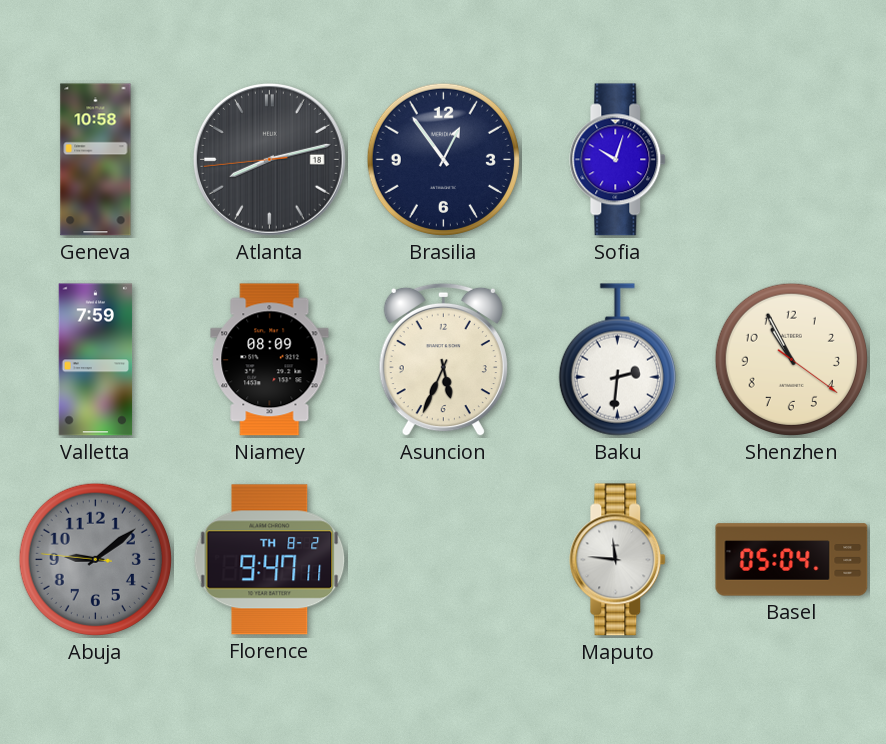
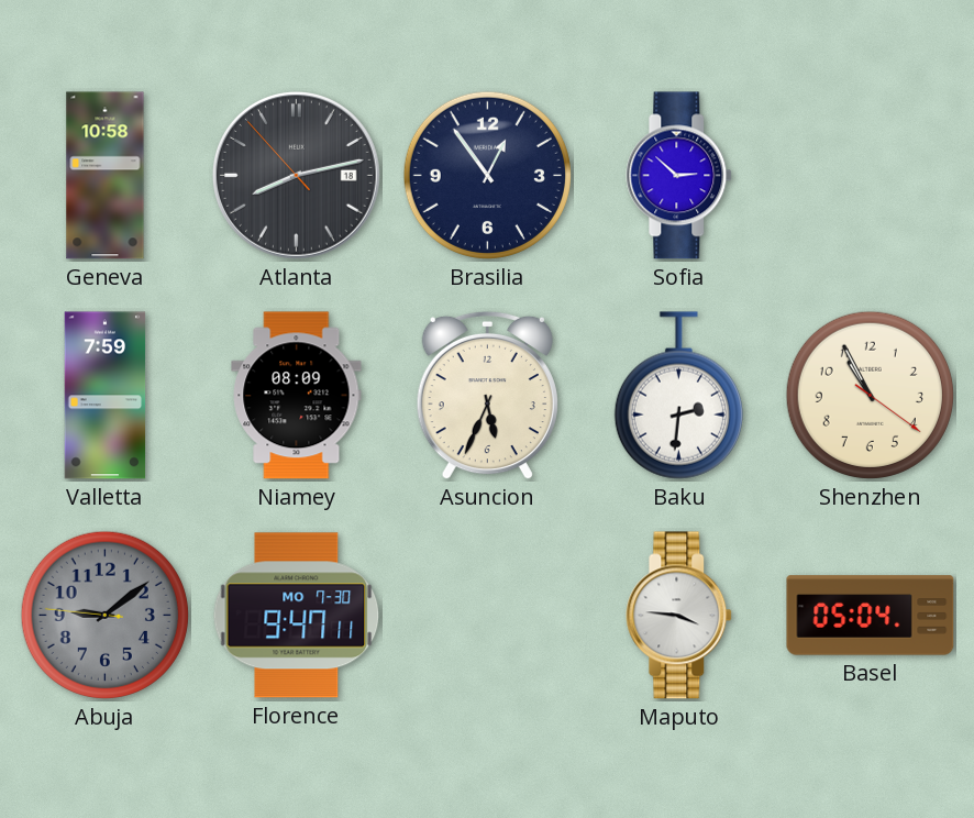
Atlanta: 8:12:44 -> 8:12:53 (297, 176)
Sofia: 10:03 -> 2:52 (679, 176)
Florence date: TH 8-2 -> MO 7-30 (297, 616)
Maputo: 11:46 -> 3:46 (679, 616)
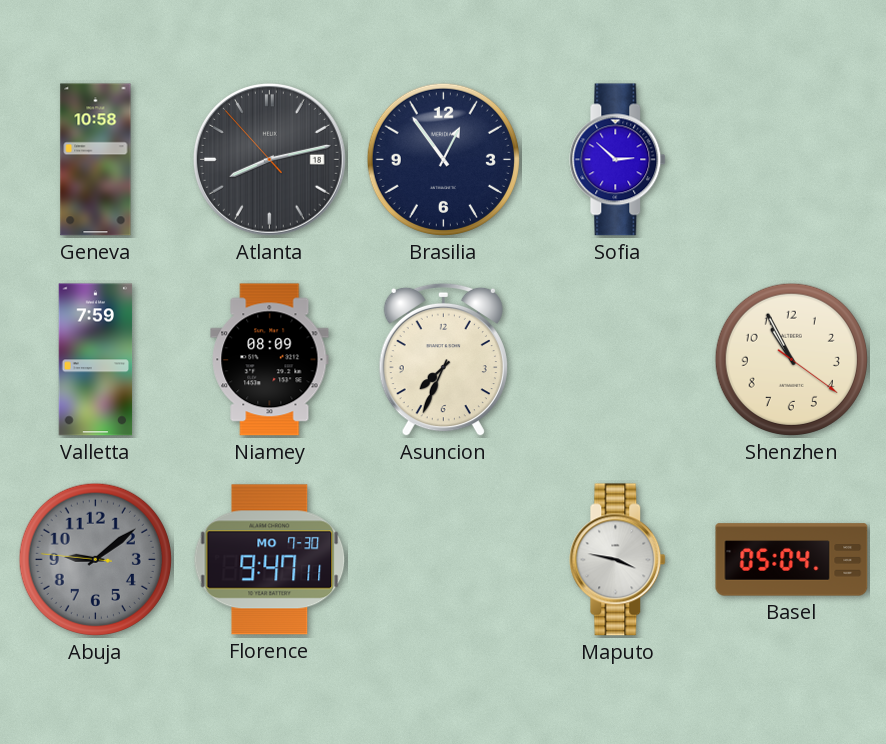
Asuncion: 5:34 -> 7:34 (443, 360)
Baku: 2:31 -> none (678, 396)
Maputo: 3:46 -> 3:47 (618, 560)
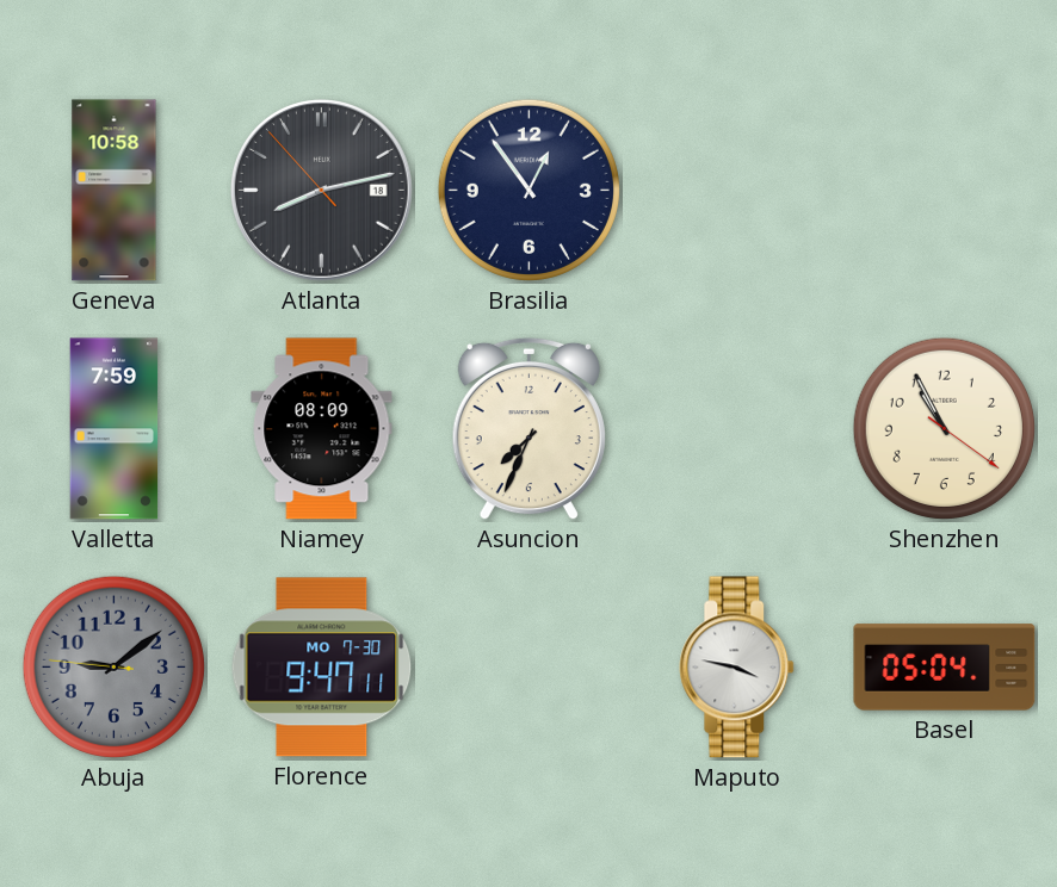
Sofia: 2:52 -> none (618, 160)
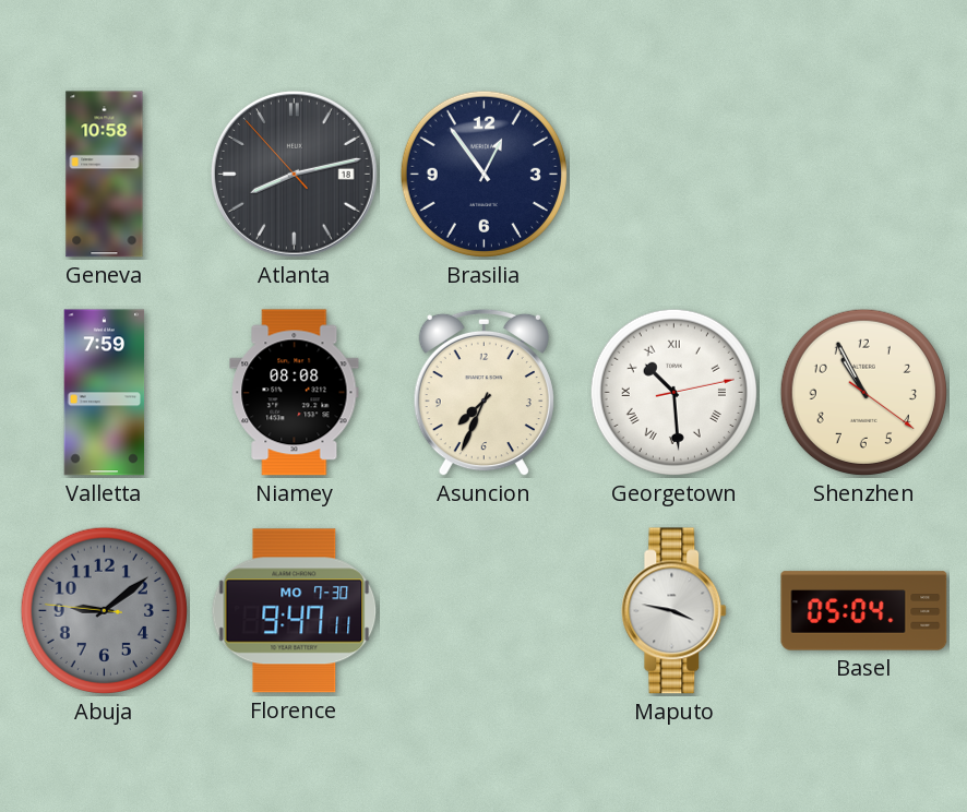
Niamey: 08:09 -> 08:08 (295, 393)
Georgetown: none -> 10:29 (673, 392)
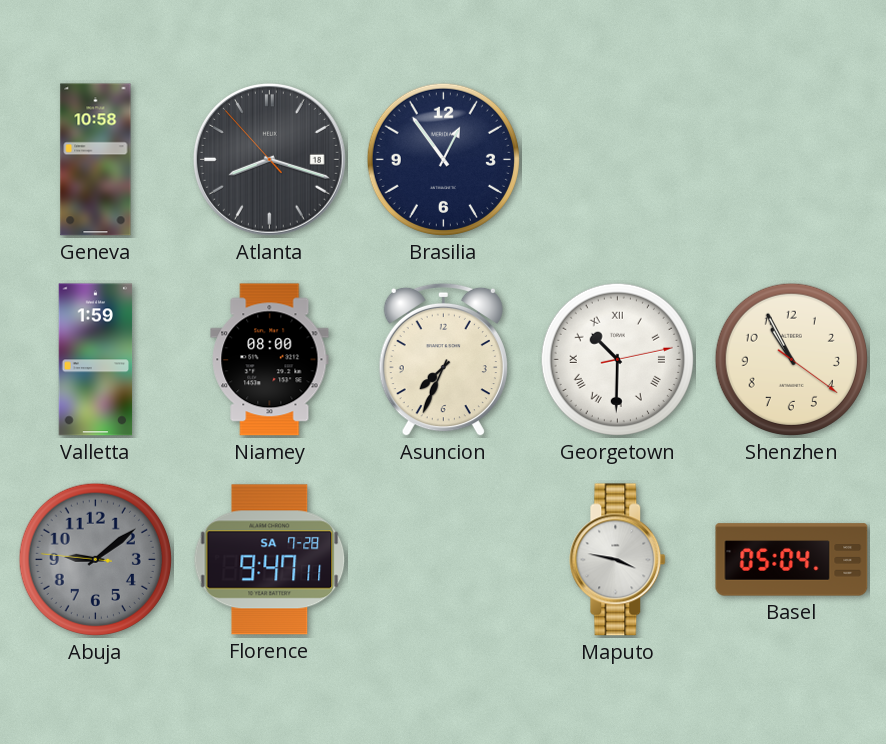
Atlanta: 8:12 -> 8:17 (270, 160)
Valletta: 7:59 -> 1:59 (96, 360)
Niamey: 08:08 -> 08:00 (270, 360)
Georgetown: 10:29 -> 10:30 (617, 359)
Florence date: MO 7-30 -> SA 7-28 (270, 560)
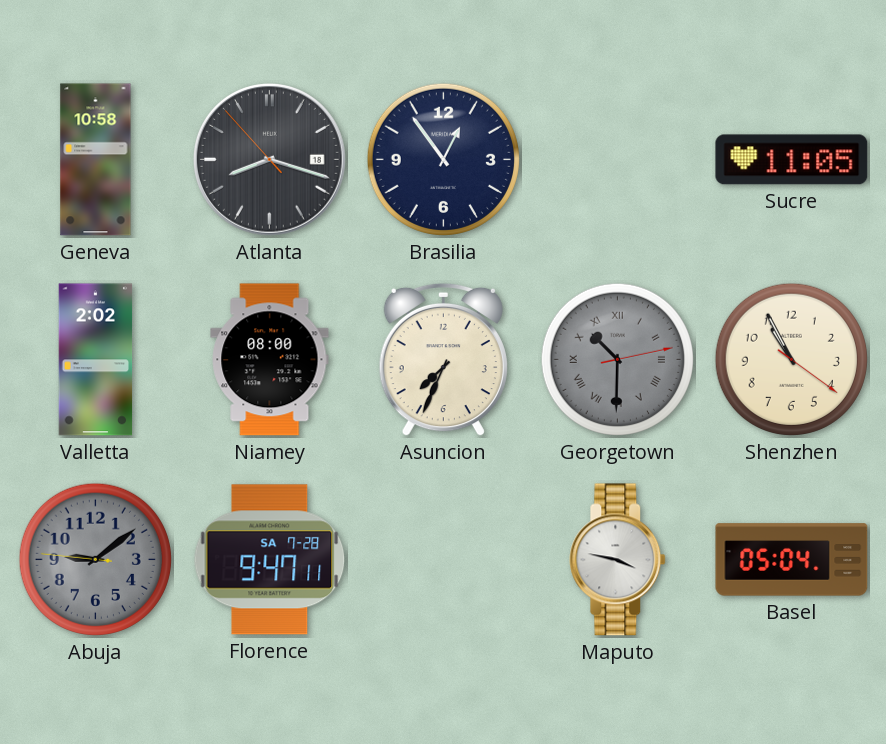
Sucre: none -> 11:05 (792, 160)
Valletta: 1:59 -> 2:02 (96, 360)
Georgetown dial: white -> grey (617, 359)
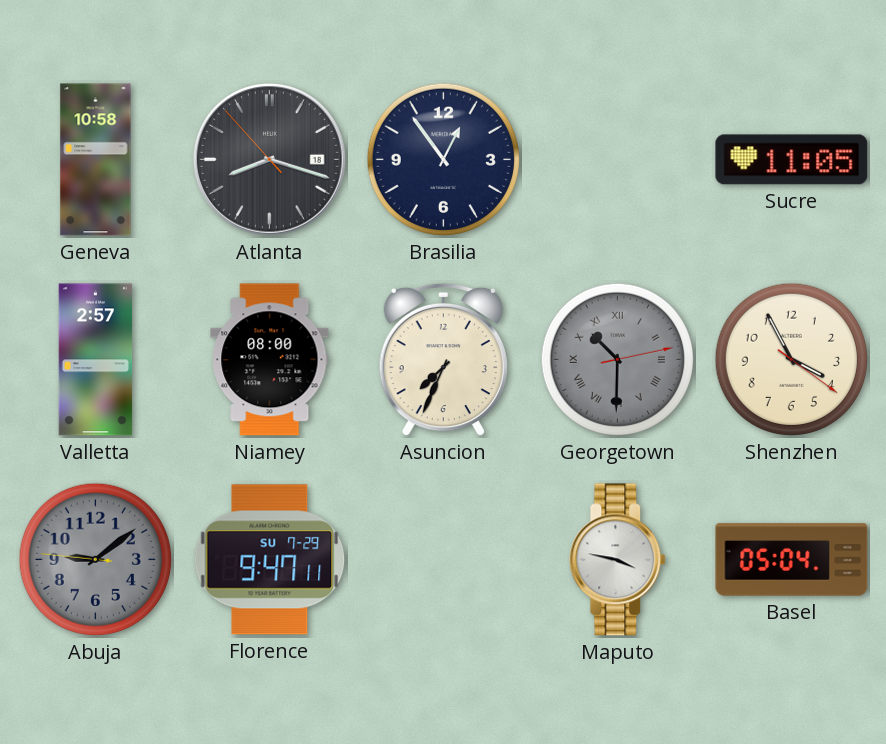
Valletta: 2:02 -> 2:57 (96, 360)
Shenzhen: 10:55 -> 3:55 (791, 359)
Florence date: SA 7-28 -> SU 7-29 (270, 560)
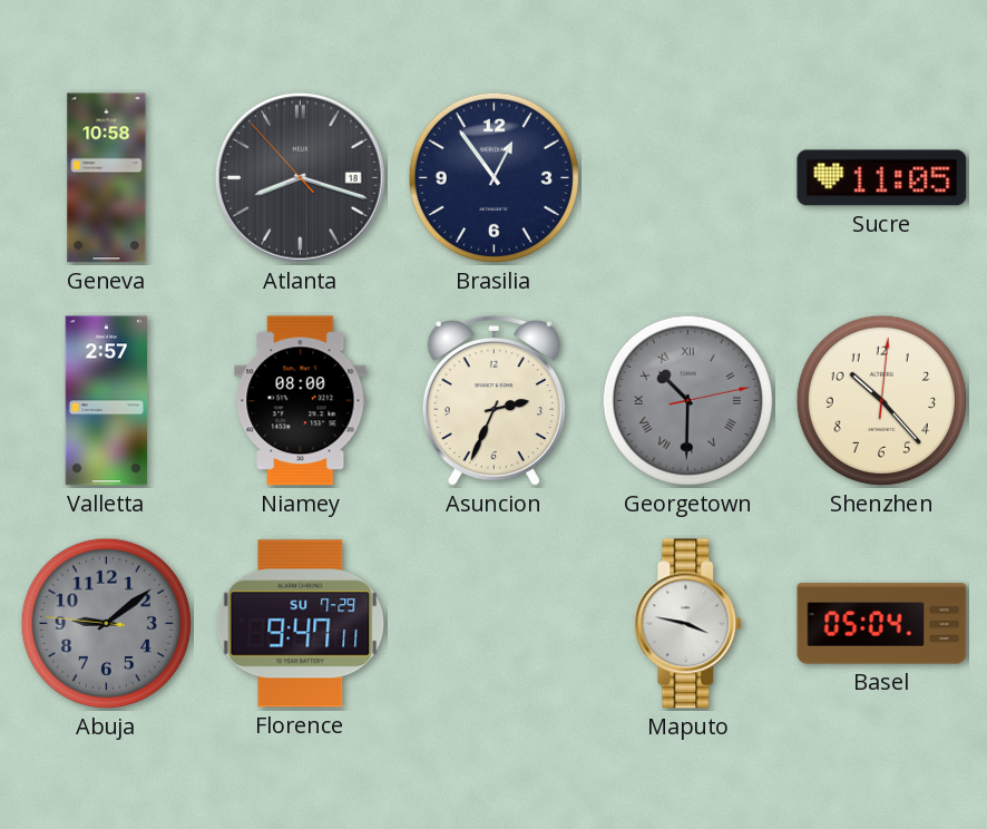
Asuncion: 7:34 -> 2:34 (493, 401)
Shenzhen: 3:55 -> 10:23 (881, 400)
